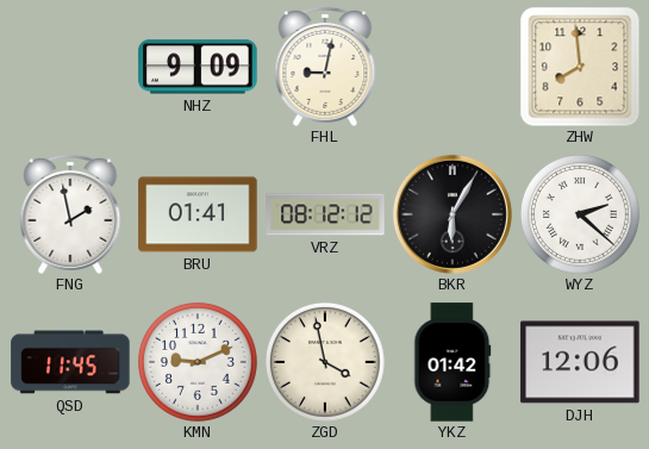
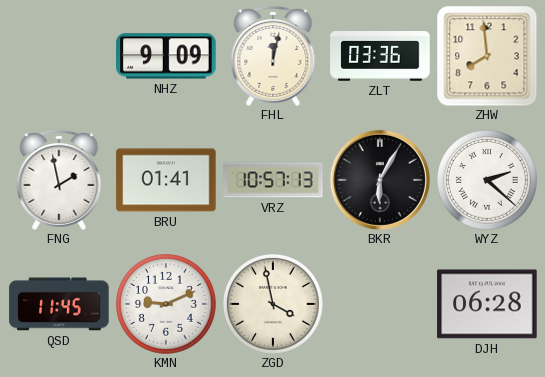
FHL: 9:02 -> 12:02 (273, 56)
ZLT: none -> 03:36 (380, 57)
VRZ: 08:12 -> 10:57 (273, 180)
YKZ: 01:42 -> none (453, 362)
DJH: 12:06 -> 06:28 (487, 304)
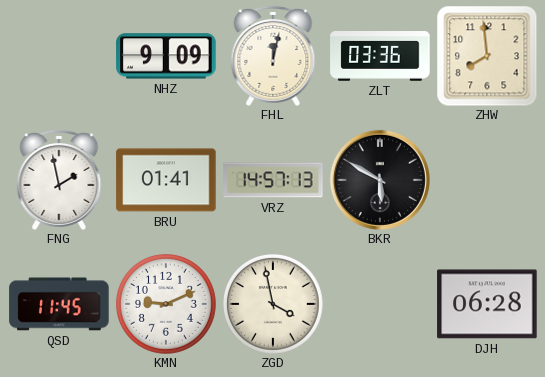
VRZ: 10:57 -> 14:57 (273, 180)
BKR: 6:05 -> 5:50 (380, 180)
WYZ: 2:22 -> none (488, 181)
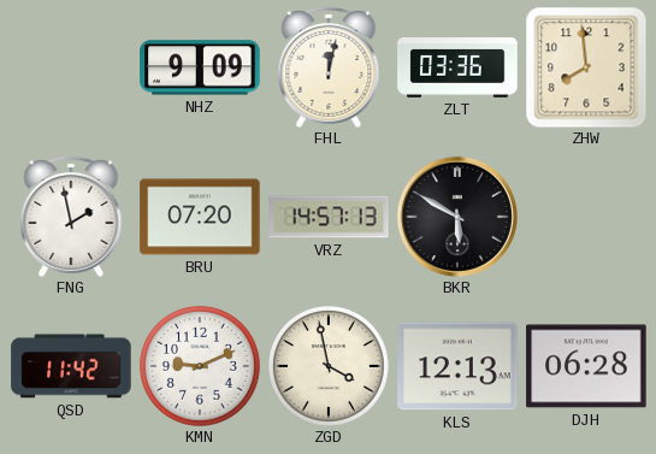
BRU: 01:41 -> 07:20 (200, 217)
QSD: 11:45 -> 11:42 (71, 366)
KLS: none -> 12:13 (457, 366)
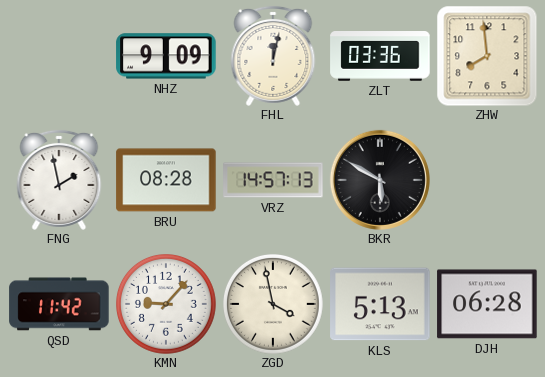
BRU: 07:20 -> 08:28 (166, 180)
KMN: 9:11 -> 9:07 (167, 305)
KLS: 12:13 -> 5:13 (380, 304)
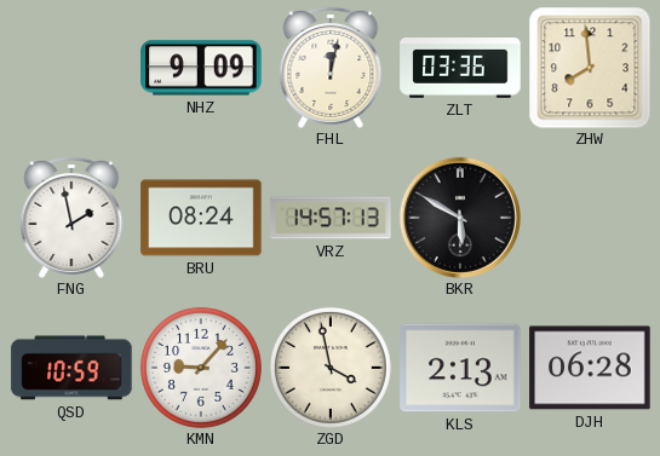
BRU: 08:28 -> 08:24 (201, 218)
QSD: 11:42 -> 10:59 (71, 368)
KLS: 5:13 -> 2:13 (460, 368)
